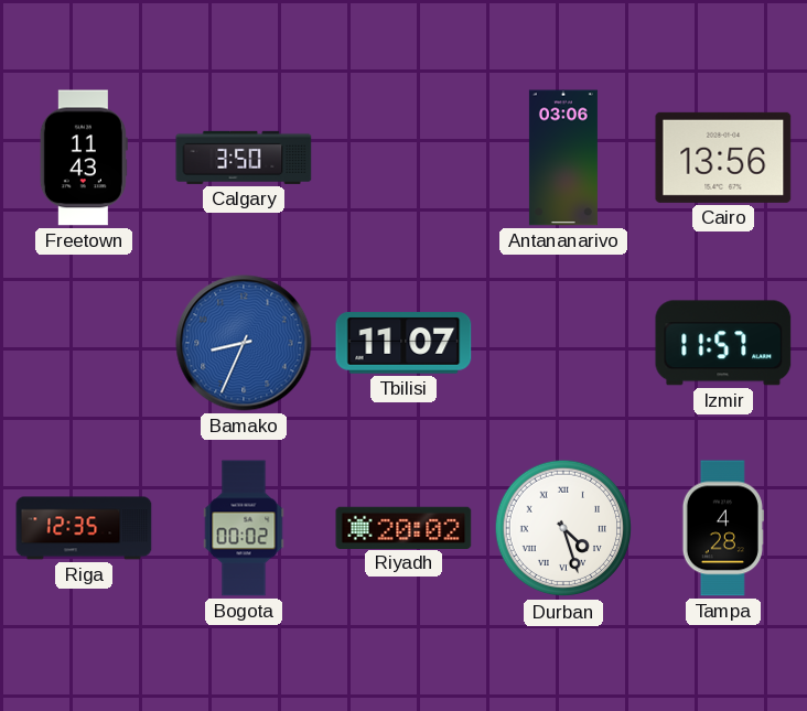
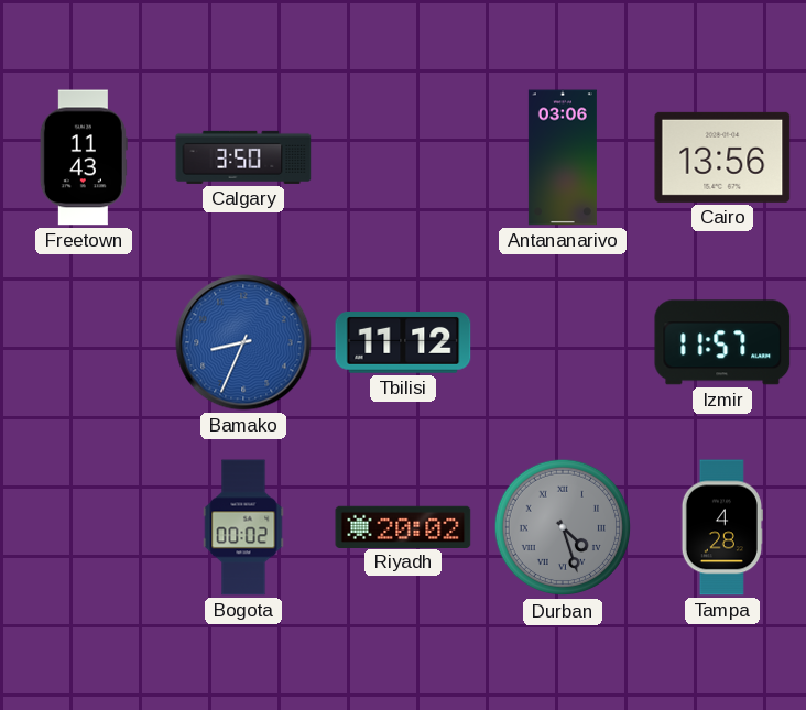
Tbilisi: 11:07 -> 11:12 (403, 343)
Riga: 12:35 -> none (84, 528)
Durban dial: white -> grey (563, 527)
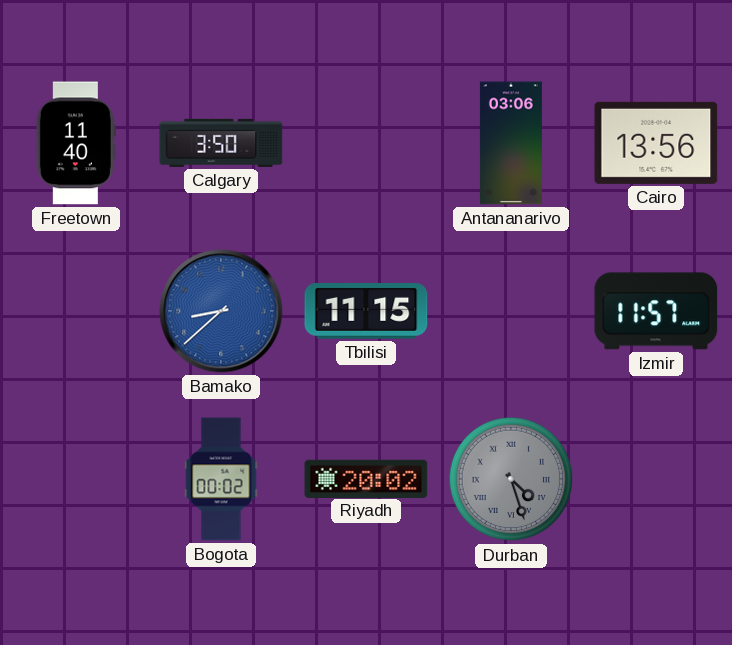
Freetown: 11:43 -> 11:40 (76, 143)
Bamako: 8:34 -> 8:38 (221, 311)
Tbilisi: 11:12 -> 11:15 (366, 312)
Tampa: 4:28 -> none (722, 527)
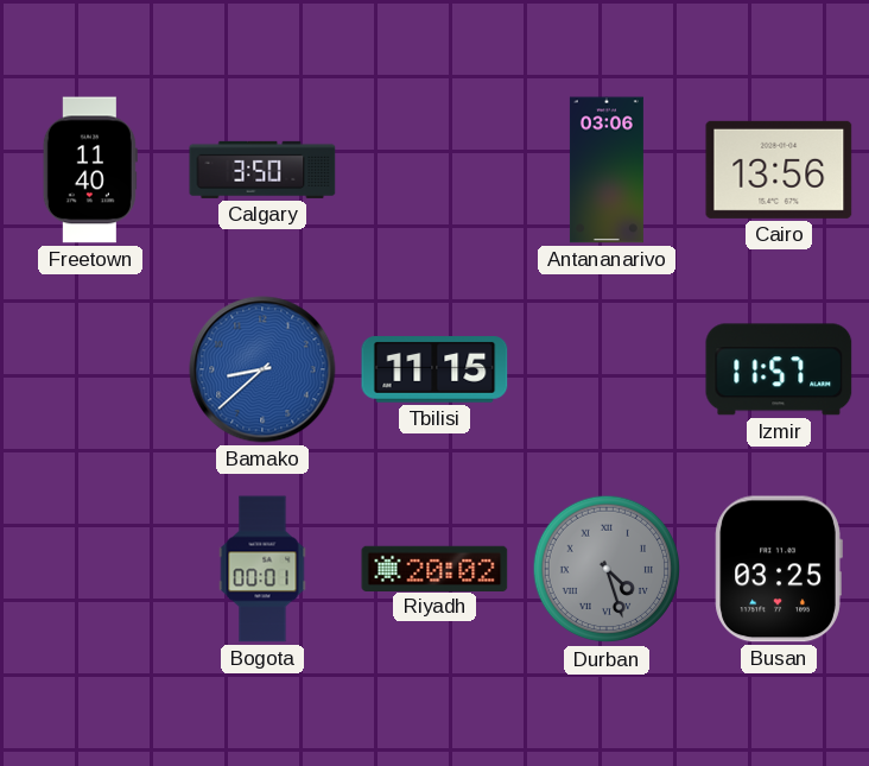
Bogota: 00:02 -> 00:01 (262, 569)
Busan: none -> 03:25 (779, 569)
